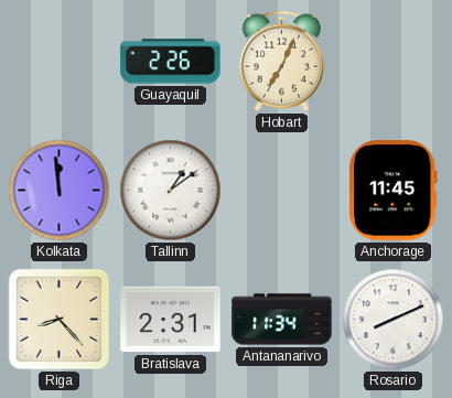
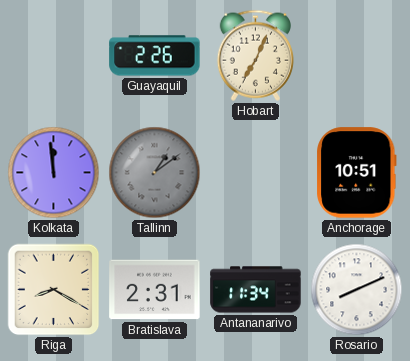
Tallinn dial: white -> grey (155, 173)
Anchorage: 11:45 -> 10:51 (357, 173)
Riga: 8:23 -> 8:20 (54, 290)
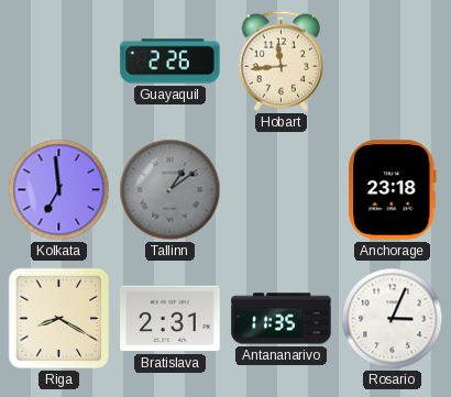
Hobart: 7:04 -> 11:44 (280, 60)
Kolkata: 11:59 -> 6:59 (59, 190)
Anchorage: 10:51 -> 23:18 (393, 190)
Antananarivo: 11:34 -> 11:35 (282, 319)
Rosario: 8:11 -> 3:04 (393, 319)
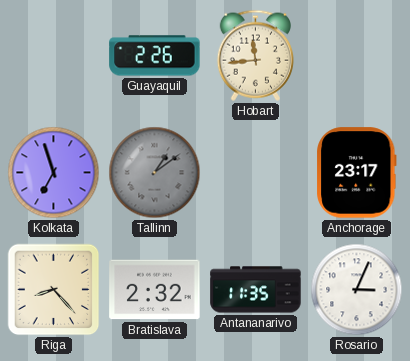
Kolkata: 6:59 -> 6:57 (54, 173)
Anchorage: 23:18 -> 23:17 (357, 173)
Riga: 8:20 -> 8:23 (54, 290)
Bratislava: 2:31 -> 2:32 (155, 290)
